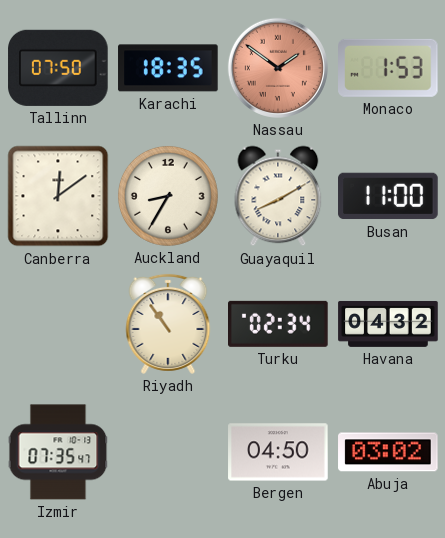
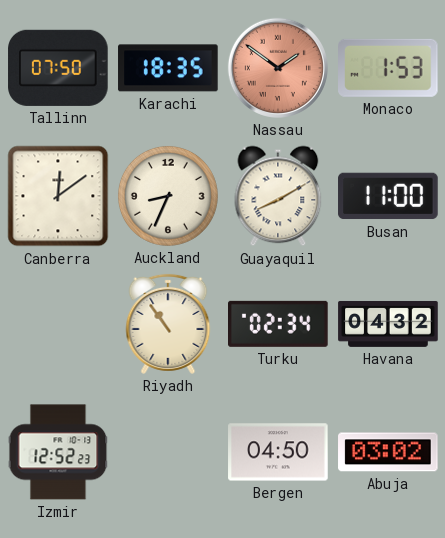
Auckland: 8:35 -> 8:34 (168, 196)
Izmir: 07:35 -> 12:52 (58, 452)
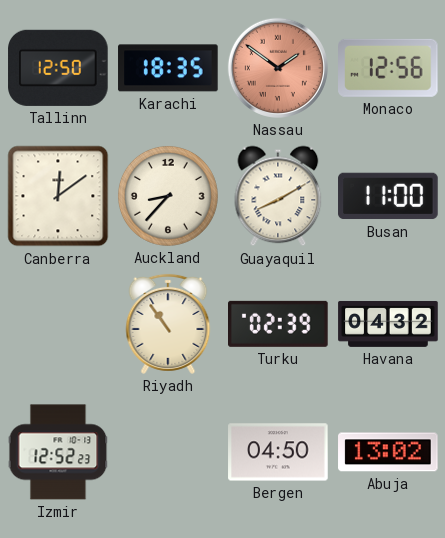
Tallinn: 07:50 -> 12:50 (58, 68)
Monaco: 1:53 -> 12:56 (389, 68)
Auckland: 8:34 -> 8:37 (168, 196)
Turku: 02:34 -> 02:39 (279, 324)
Abuja: 03:02 -> 13:02 (388, 452)
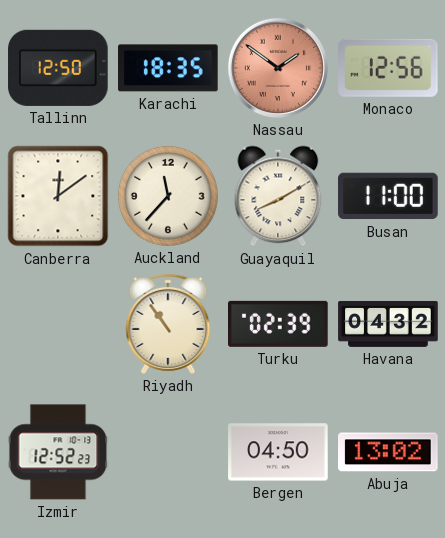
Auckland: 8:37 -> 11:37 (168, 196)
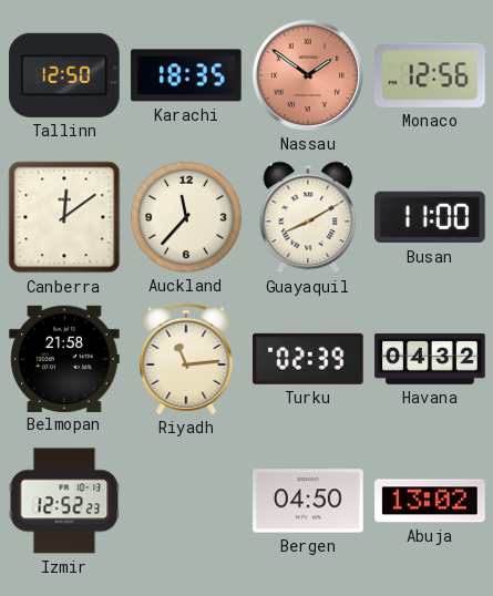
Belmopan: none -> 21:58 (64, 358)
Riyadh: 10:54 -> 11:14 (186, 359)
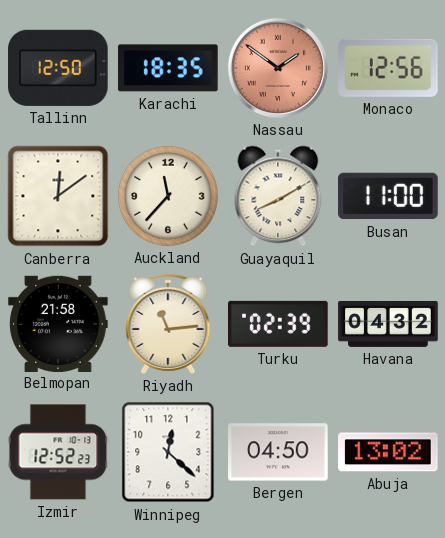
Winnipeg: none -> 12:22 (168, 452)
